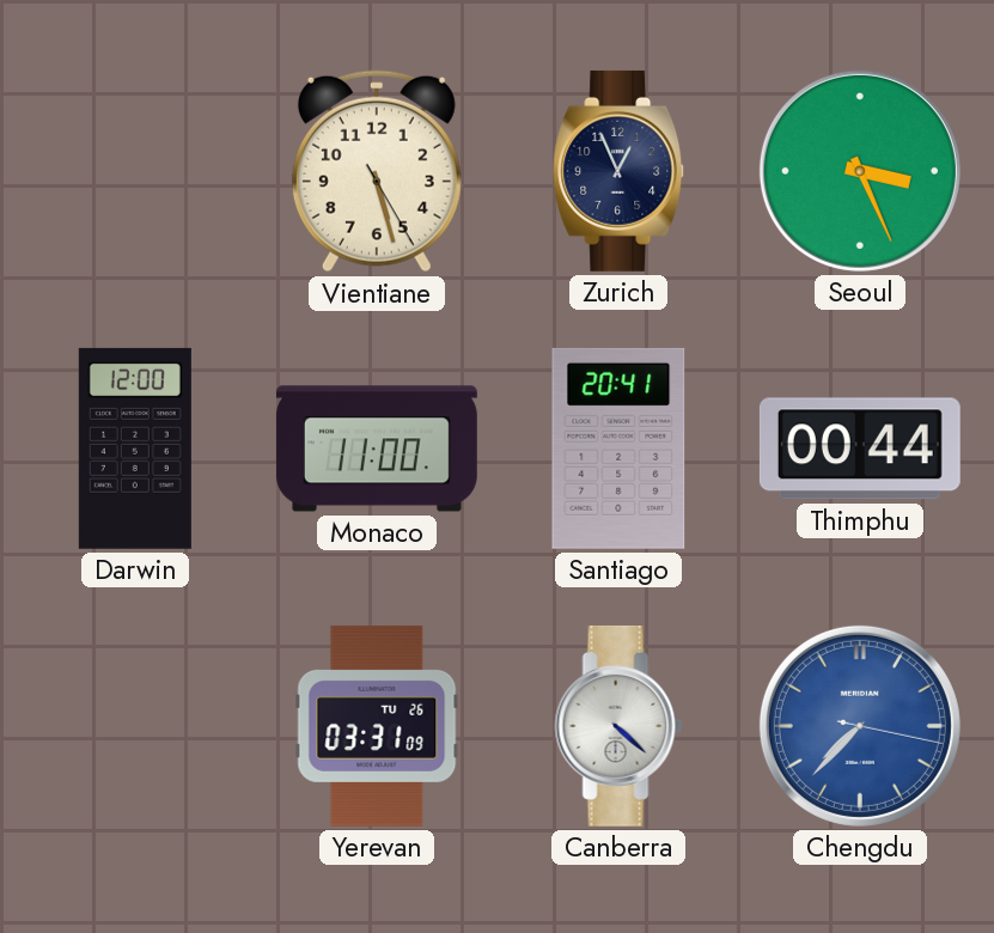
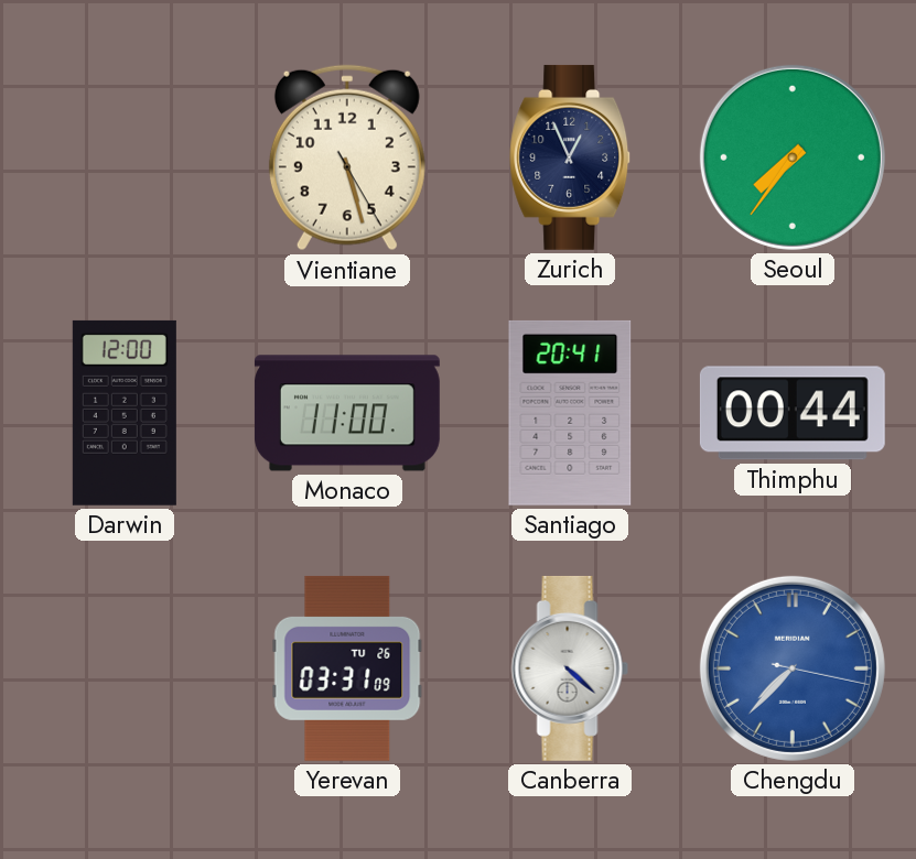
Seoul: 3:26 -> 7:36 (793, 157)
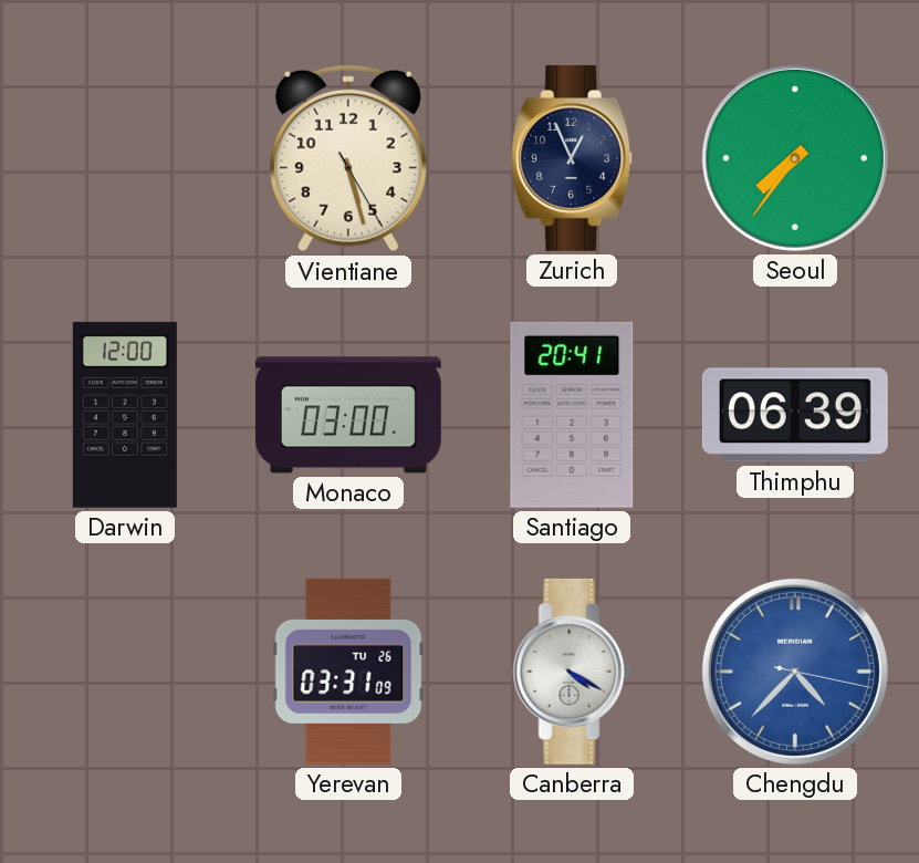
Monaco: 11:00 -> 03:00 (348, 415)
Thimphu: 00:44 -> 06:39 (795, 415)
Canberra: 4:22 -> 4:20 (572, 672)
Chengdu: 7:37 -> 4:37 (795, 672)
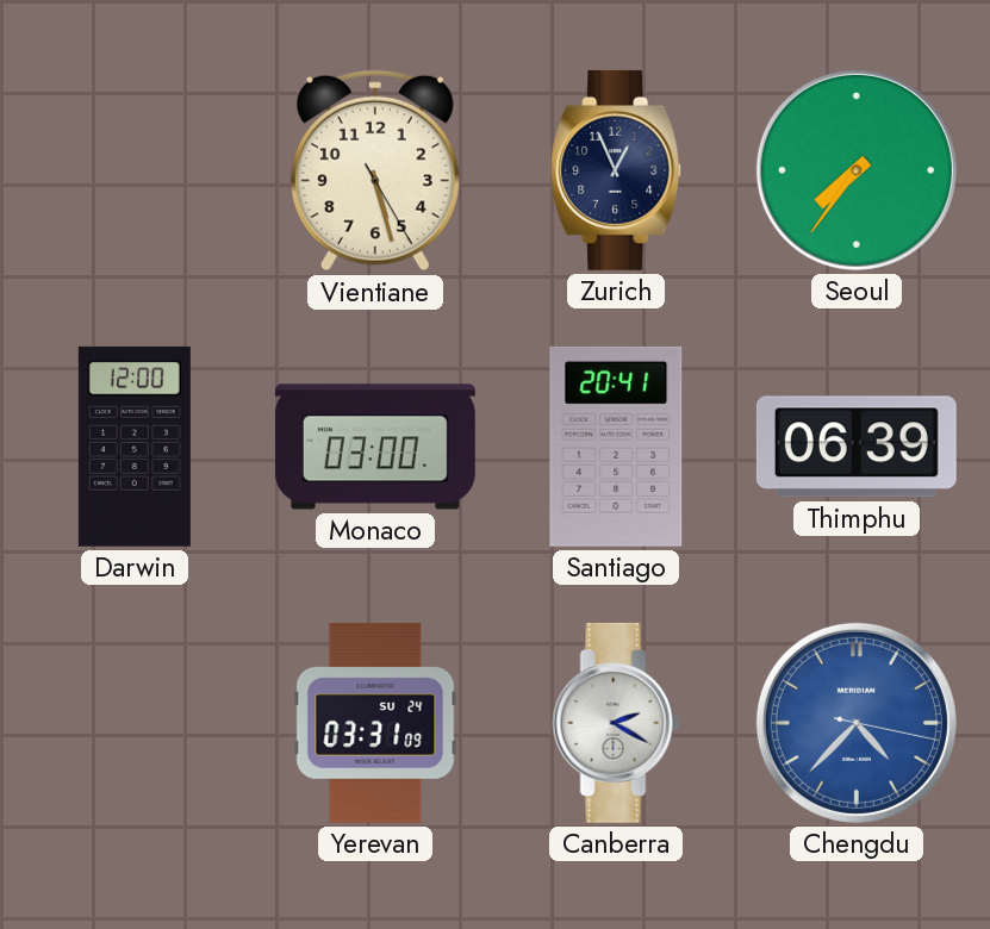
Yerevan date: TU 26 -> SU 24 (375, 723)
Canberra: 4:20 -> 2:20 (616, 723)
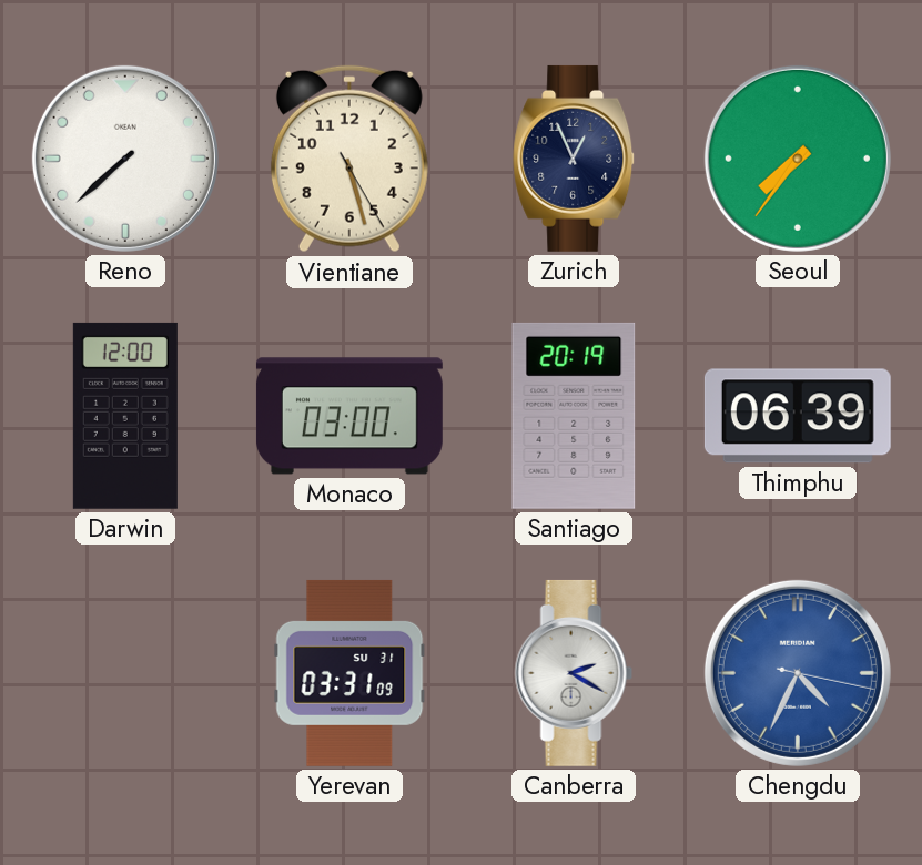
Reno: none -> 7:38 (125, 159)
Santiago: 20:41 -> 20:19 (574, 416)
Yerevan date: SU 24 -> SU 31 (349, 673)
Chengdu: 4:37 -> 4:34 (798, 673)
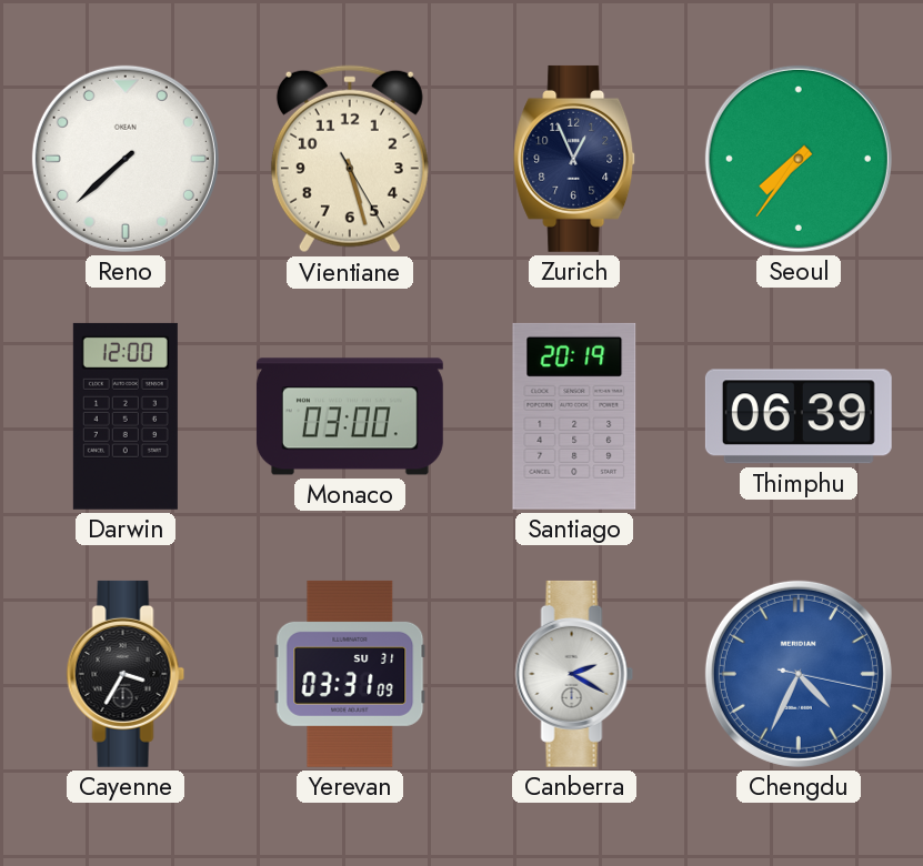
Cayenne: none -> 3:35 (126, 674)
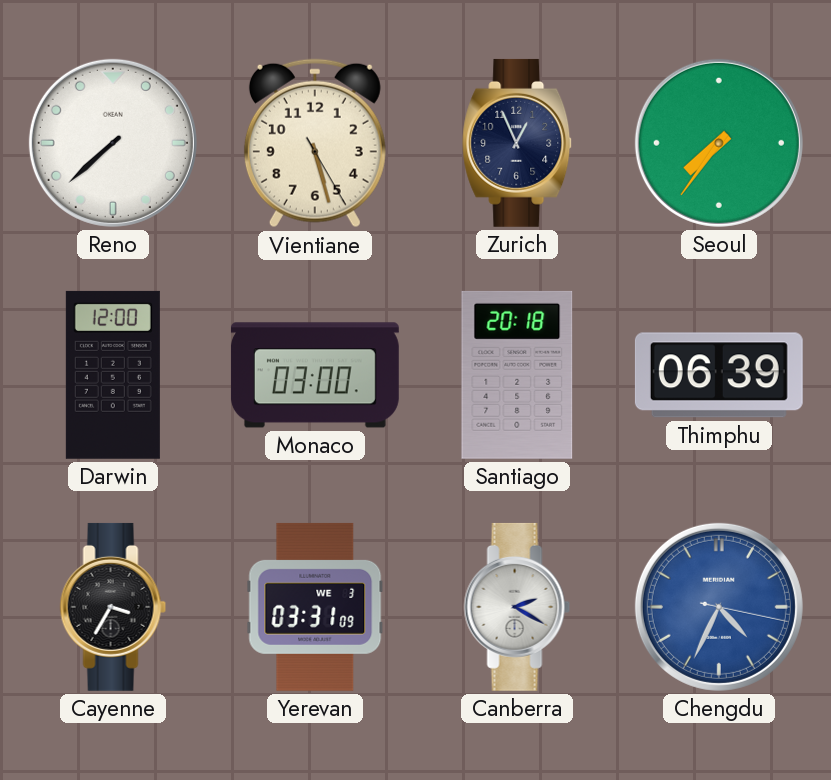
Santiago: 20:19 -> 20:18 (517, 375)
Yerevan date: SU 31 -> WE 3 (315, 607)
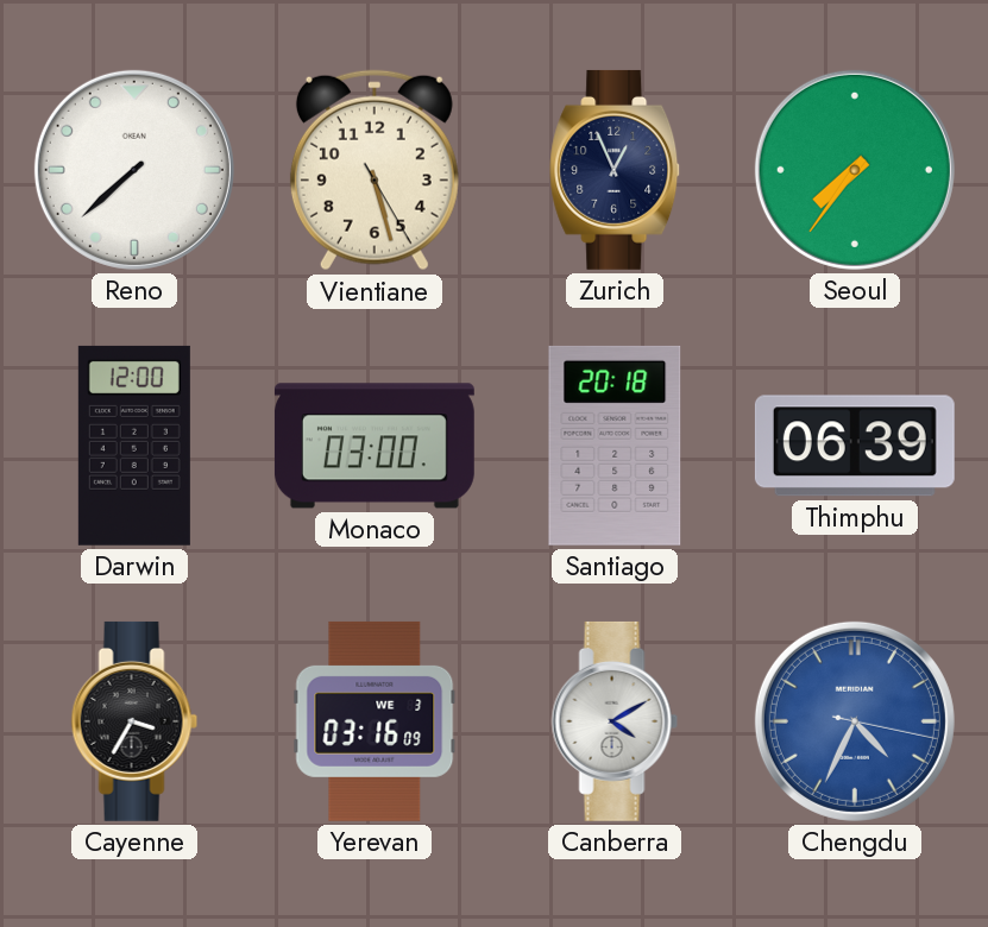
Yerevan: 03:31 -> 03:16 (375, 721)
Canberra: 2:20 -> 4:10 (615, 721)
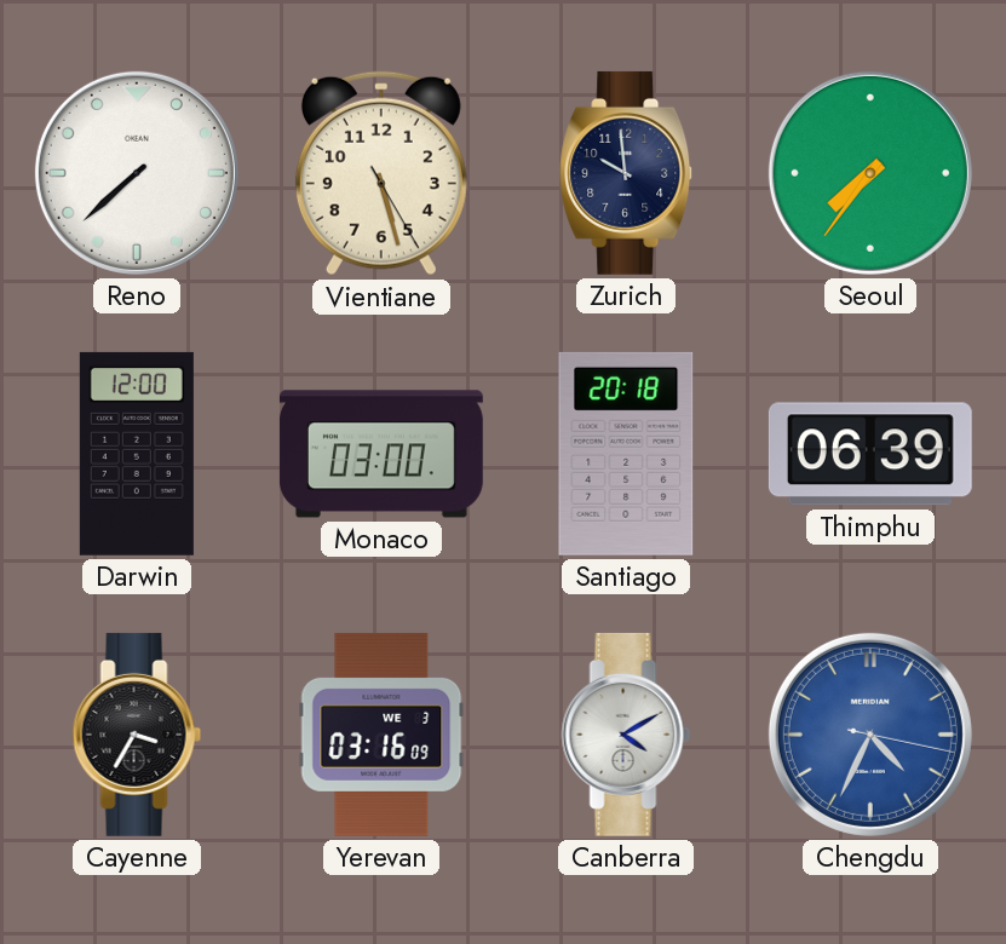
Zurich: 12:56 -> 9:59 (627, 173)
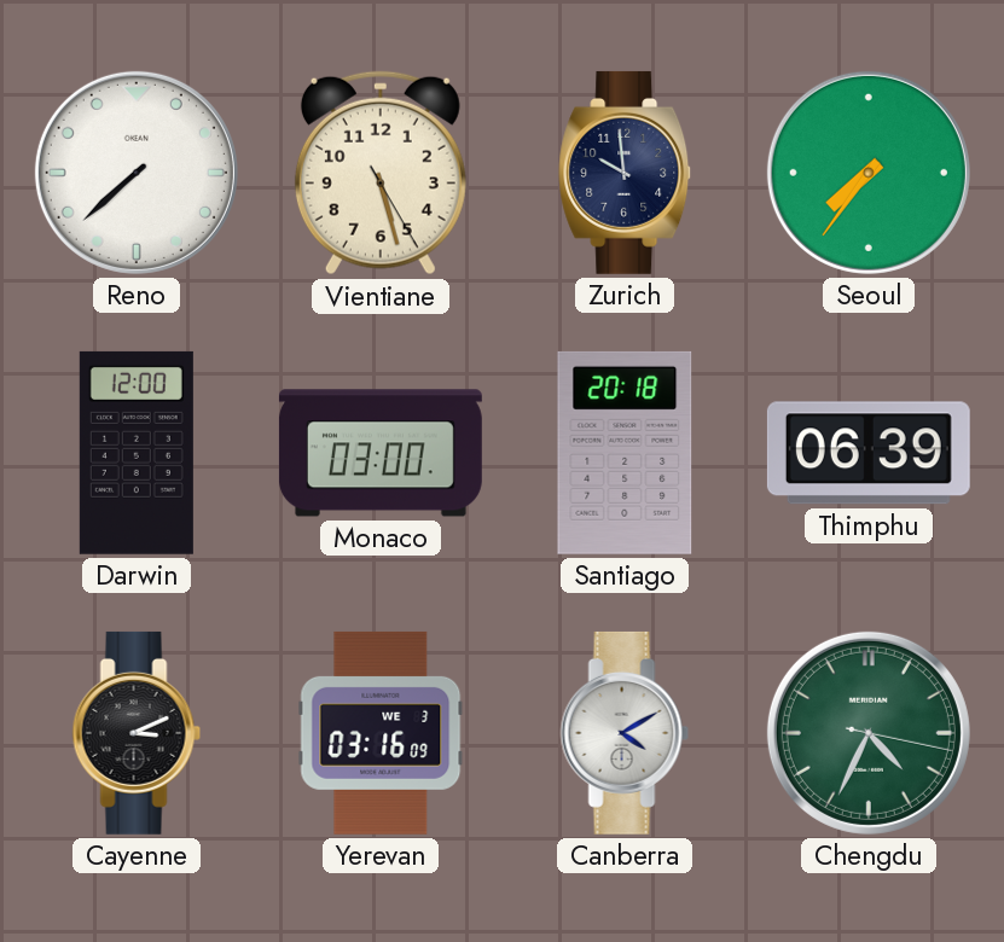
Cayenne: 3:35 -> 3:11 (137, 733)
Chengdu dial: blue -> green (869, 733)
